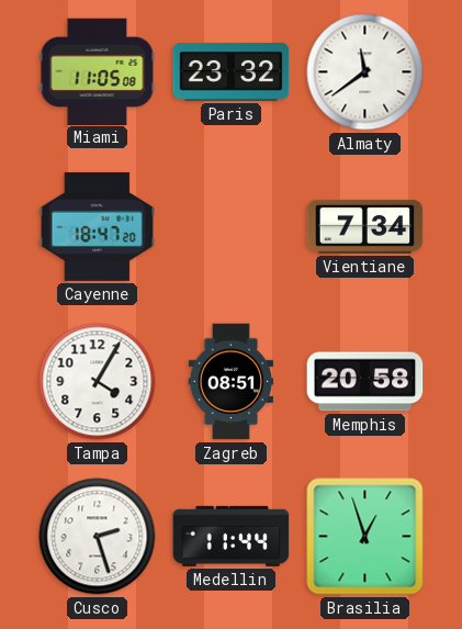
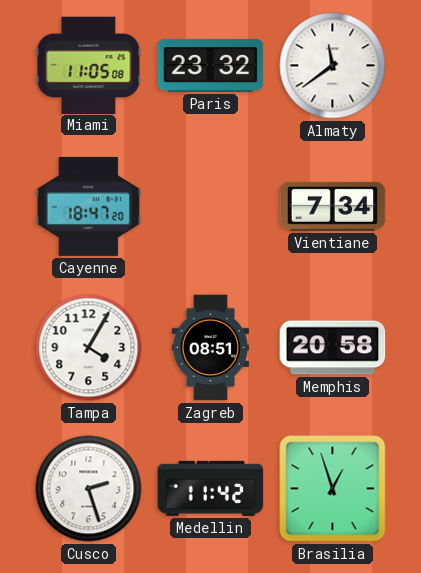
Medellin: 11:44 -> 11:42 (211, 488)
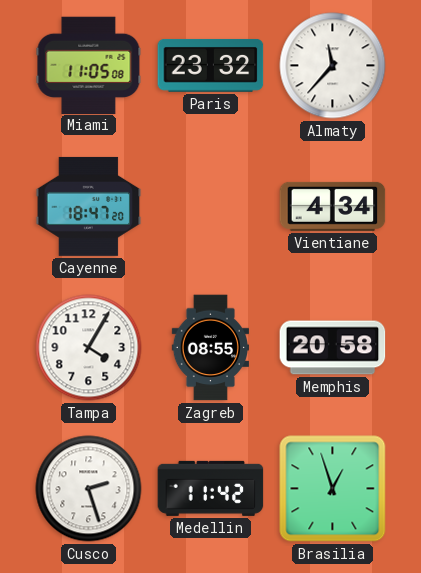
Almaty: 11:39 -> 11:37 (333, 66)
Vientiane: 7:34 -> 4:34 (333, 206)
Zagreb: 08:51 -> 08:55 (210, 348)
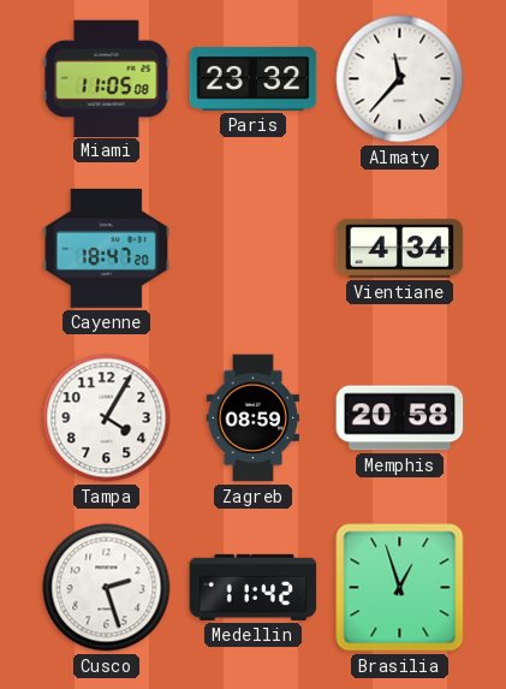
Zagreb: 08:55 -> 08:59 (252, 418)
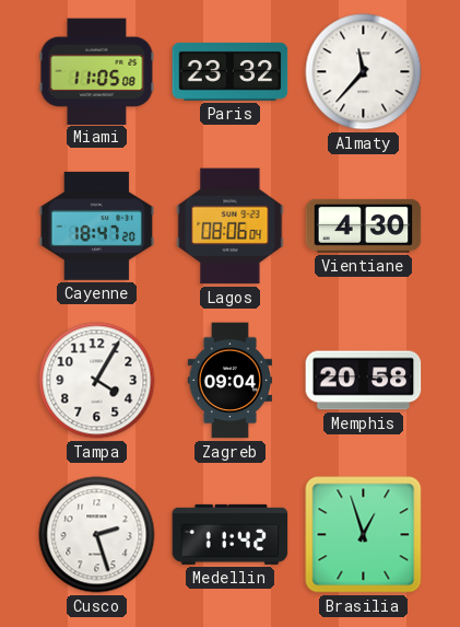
Lagos: none -> 08:06 (231, 227)
Vientiane: 4:34 -> 4:30 (364, 225)
Zagreb: 08:59 -> 09:04 (229, 381)
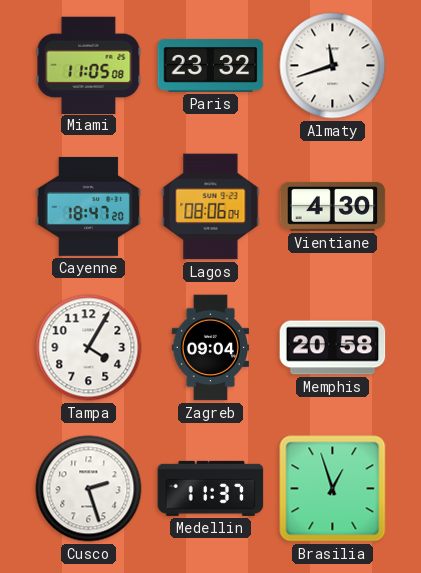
Almaty: 11:37 -> 11:42 (333, 66)
Medellin: 11:42 -> 11:37 (211, 488)
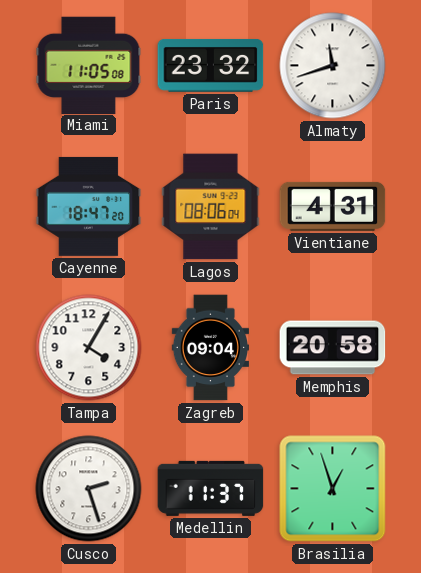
Vientiane: 4:30 -> 4:31 (333, 206)
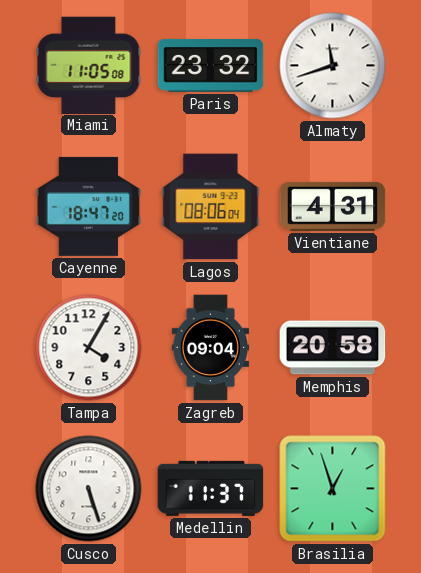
Cusco: 2:27 -> 5:27 (89, 489)
